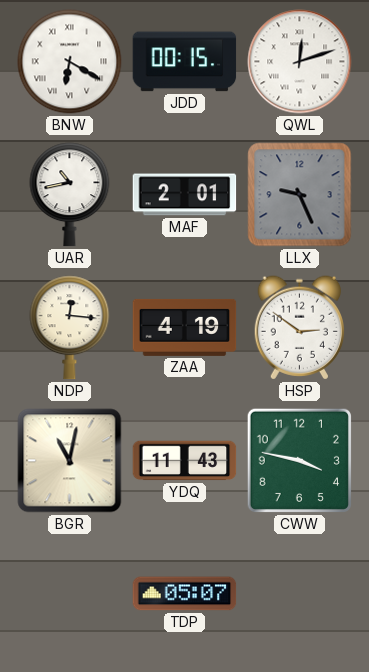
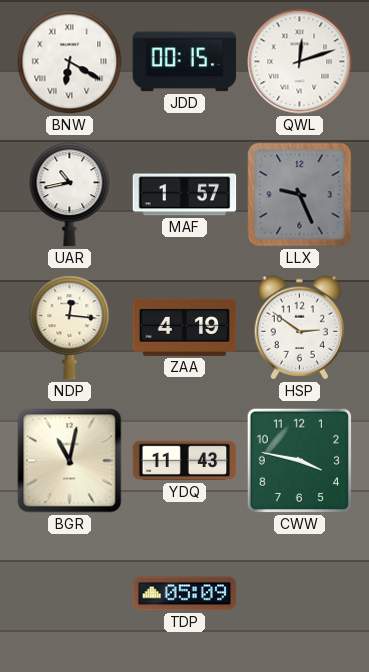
MAF: 2:01 -> 1:57 (185, 195)
TDP: 05:07 -> 05:09 (185, 594)
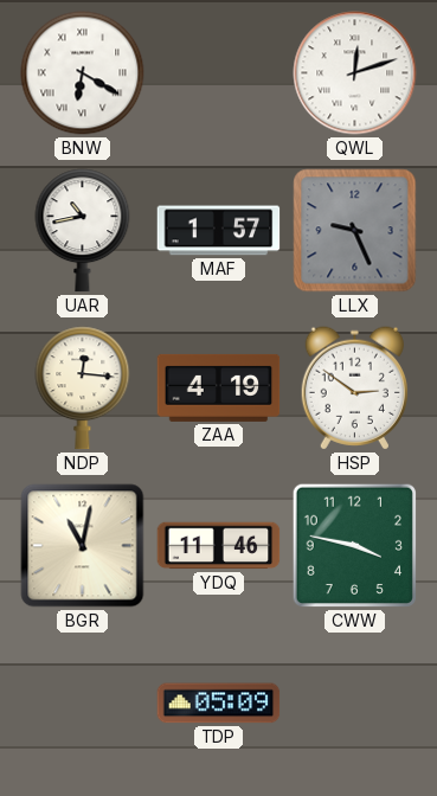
JDD: 00:15 -> none (185, 62)
YDQ: 11:43 -> 11:46 (219, 546)
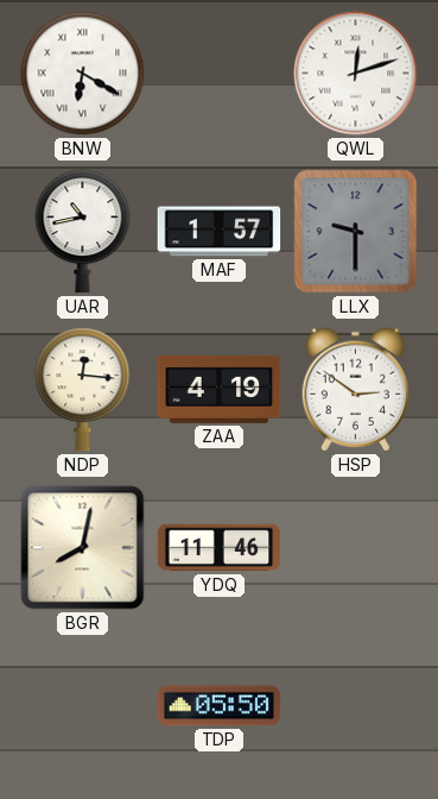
LLX: 9:26 -> 9:30 (356, 232)
BGR: 11:02 -> 8:02 (83, 548)
CWW: 3:47 -> none (354, 545)
TDP: 05:09 -> 05:50 (220, 706)
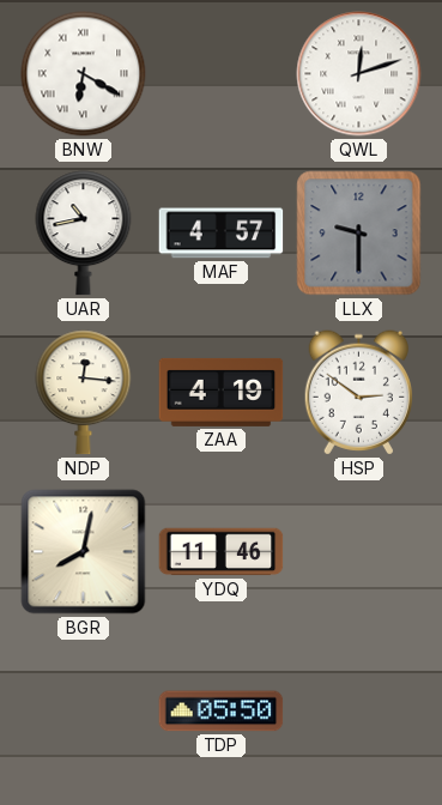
MAF: 1:57 -> 4:57 (222, 234)
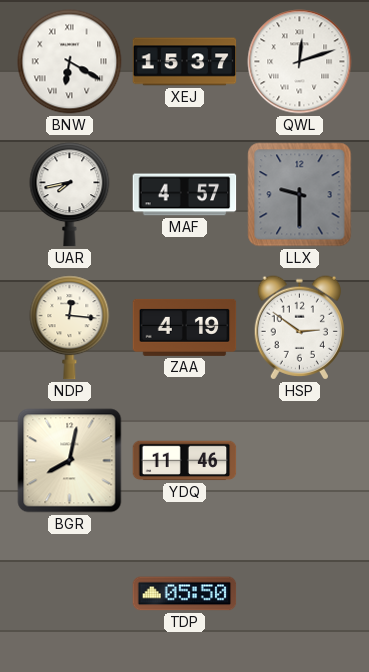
XEJ: none -> 15:37 (185, 62)
UAR: 10:43 -> 7:43 (70, 195)
